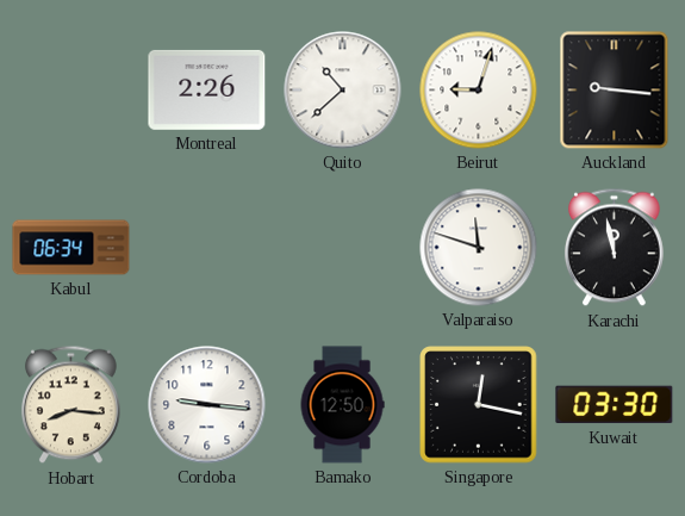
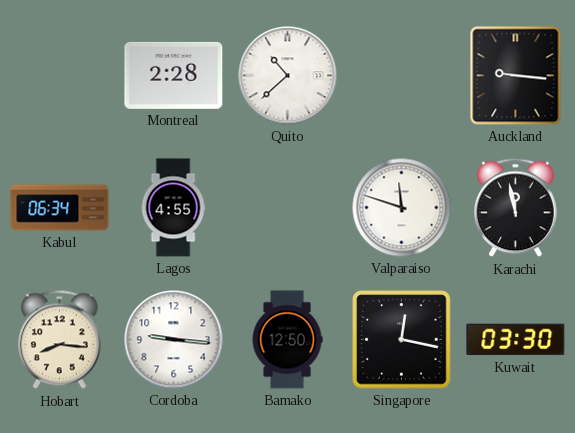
Montreal: 2:26 -> 2:28 (174, 75)
Beirut: 9:03 -> none (479, 91)
Lagos: none -> 4:55 (173, 208)
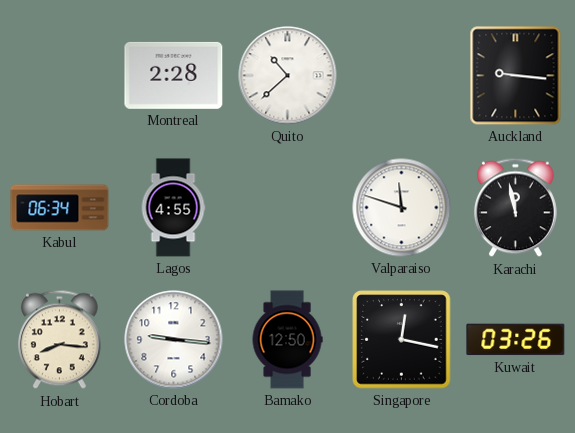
Kuwait: 03:30 -> 03:26 (516, 340)
